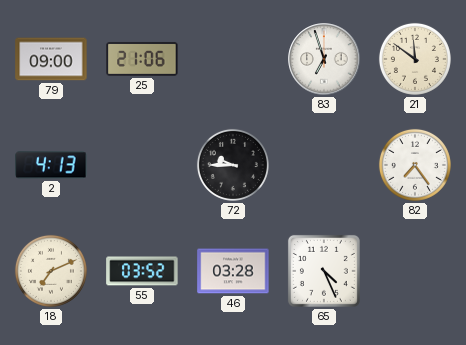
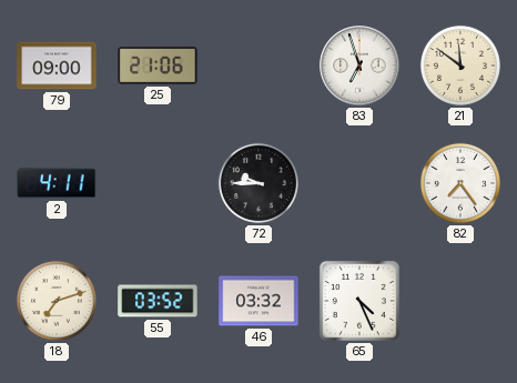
2: 4:13 -> 4:11 (57, 183)
18: 7:11 -> 7:12 (57, 301)
46: 03:28 -> 03:32 (258, 301)
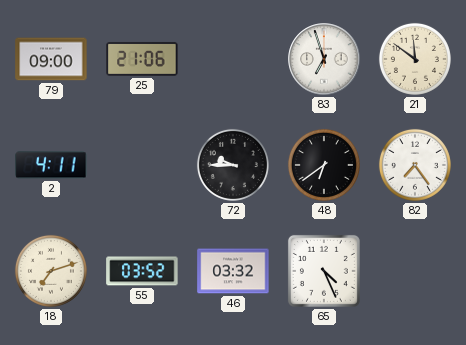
48: none -> 6:39 (324, 165)
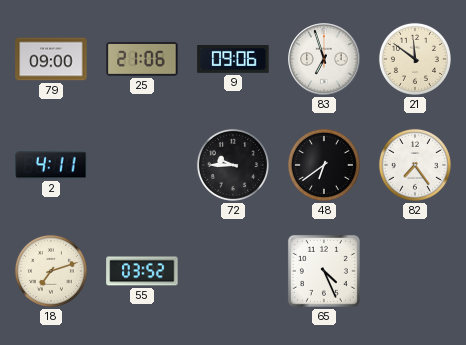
9: none -> 09:06 (233, 60)
46: 03:32 -> none (233, 271)
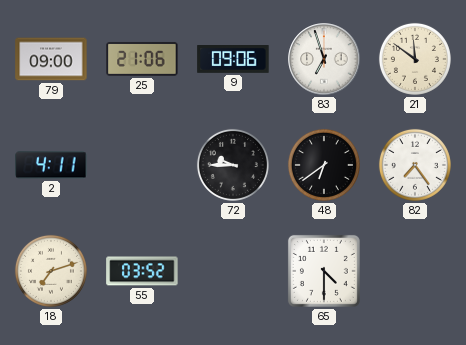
65: 4:26 -> 4:30 (324, 271)
